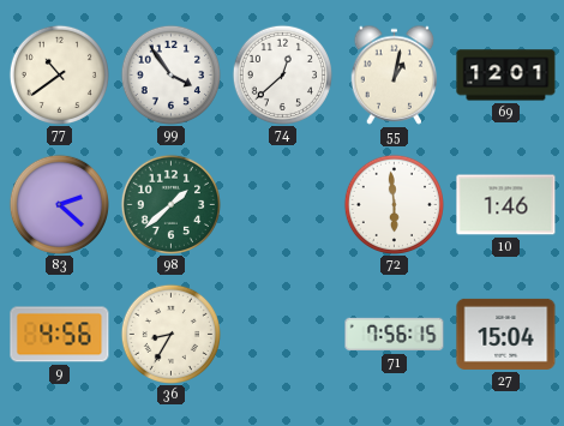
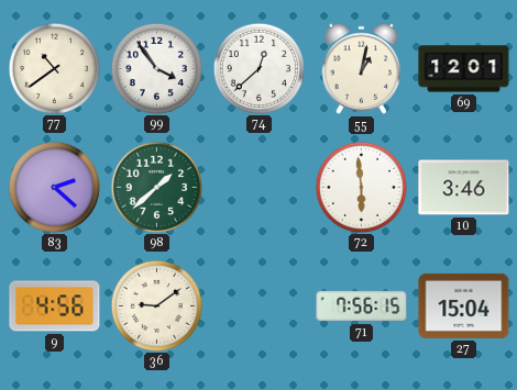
10: 1:46 -> 3:46 (464, 188)
36: 8:35 -> 9:09 (156, 305)
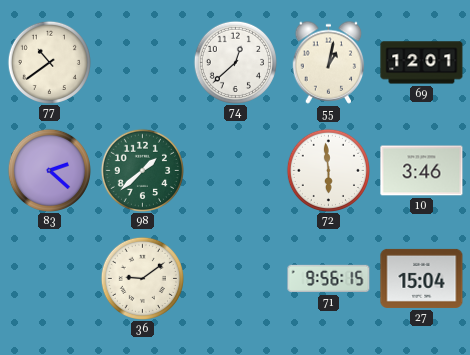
99: 3:54 -> none (156, 68)
9: 4:56 -> none (55, 307)
71: 7:56 -> 9:56 (329, 279)
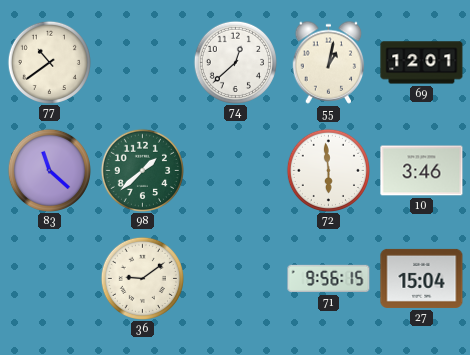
83: 2:22 -> 11:22 (49, 170)
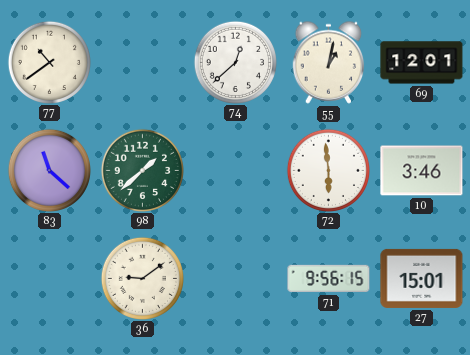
27: 15:04 -> 15:01 (422, 278)
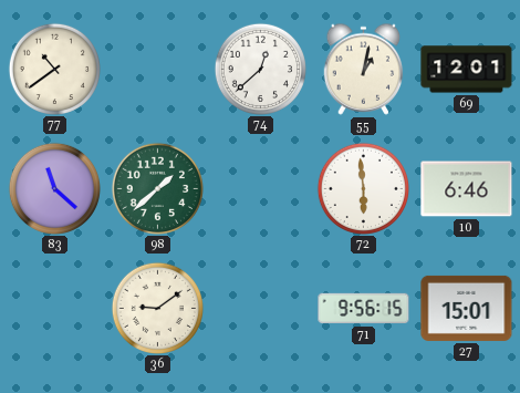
10: 3:46 -> 6:46 (467, 189)
